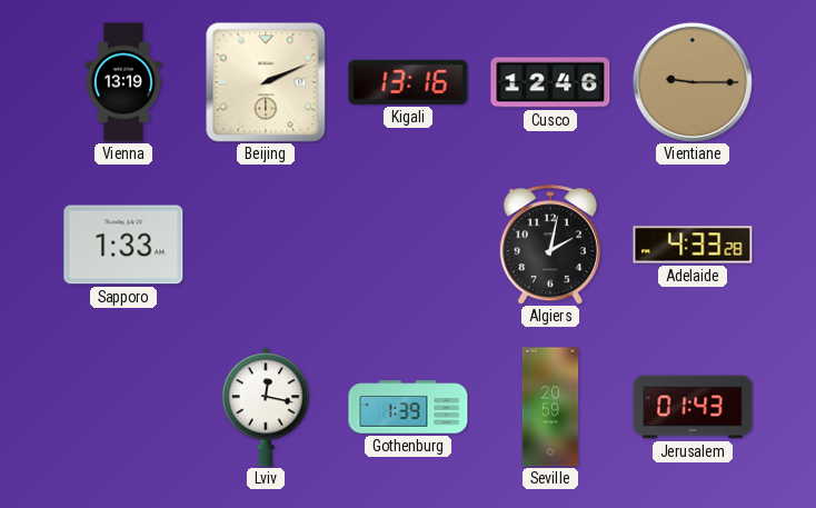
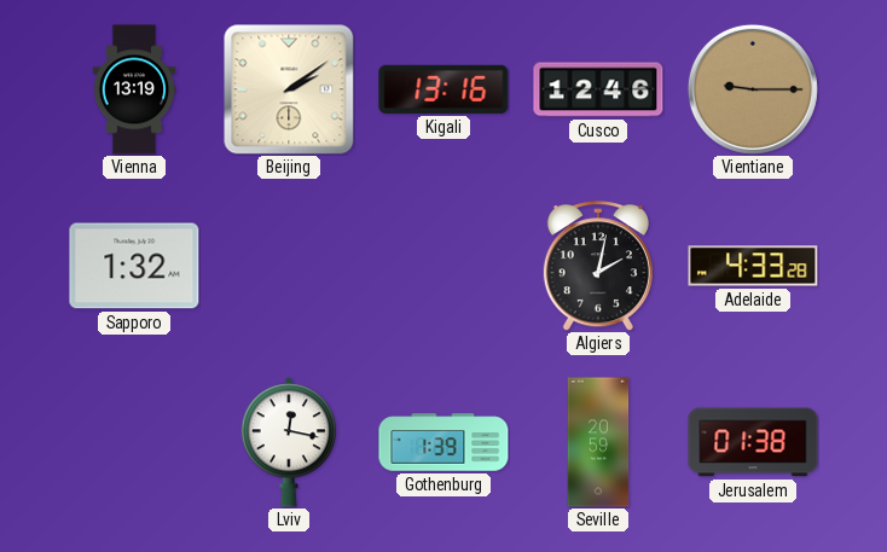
Beijing: 2:11 -> 2:09 (289, 89)
Sapporo: 1:33 -> 1:32 (134, 266)
Jerusalem: 01:43 -> 01:38 (753, 442)
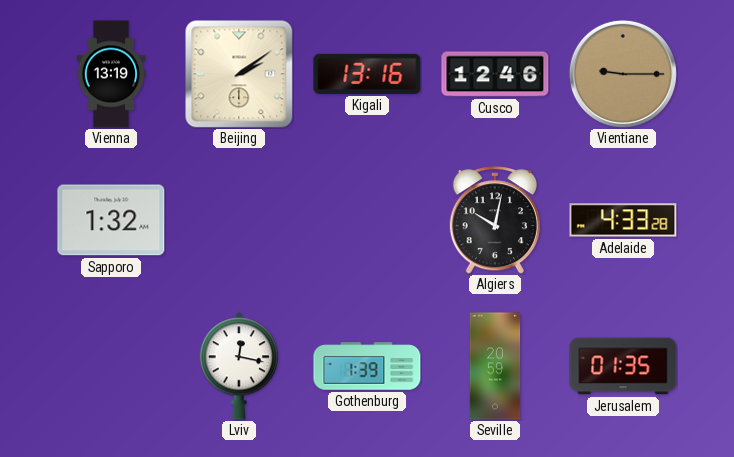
Algiers: 2:02 -> 10:02 (495, 220)
Jerusalem: 01:38 -> 01:35 (623, 366)
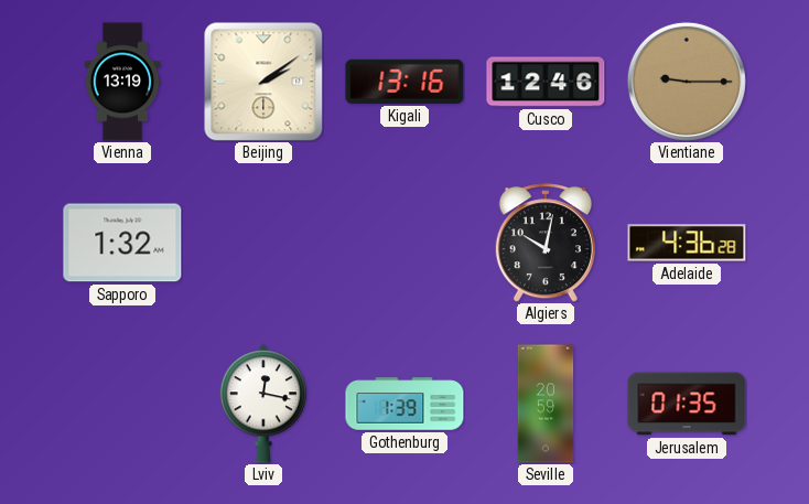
Adelaide: 4:33 -> 4:36 (687, 243)
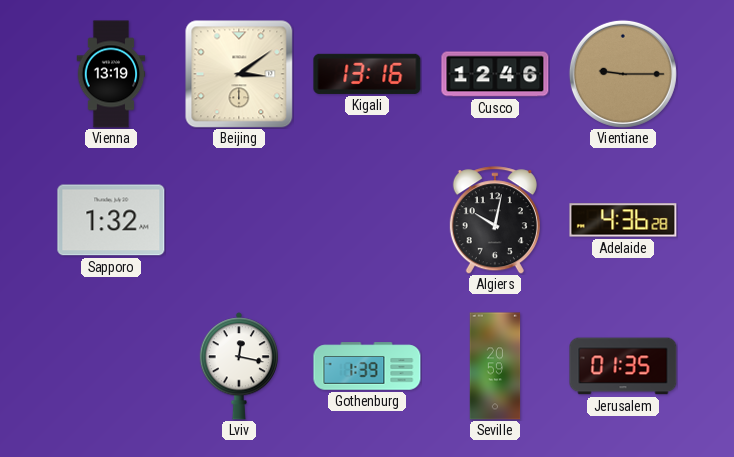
Beijing: 2:09 -> 3:09 (239, 74)
